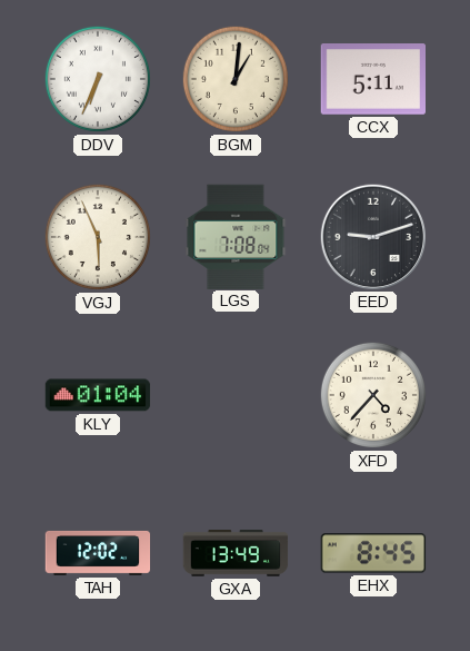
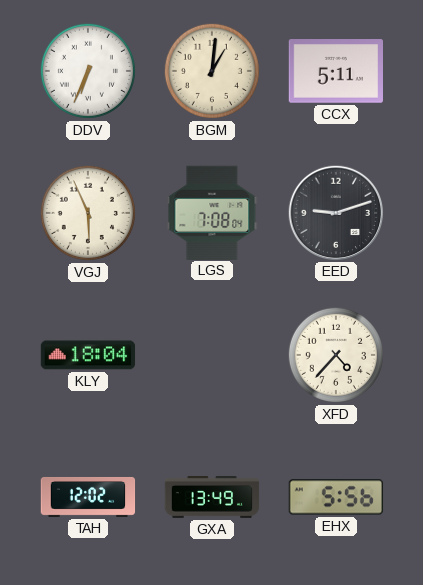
KLY: 01:04 -> 18:04 (88, 355)
EHX: 8:45 -> 5:56 (336, 497)
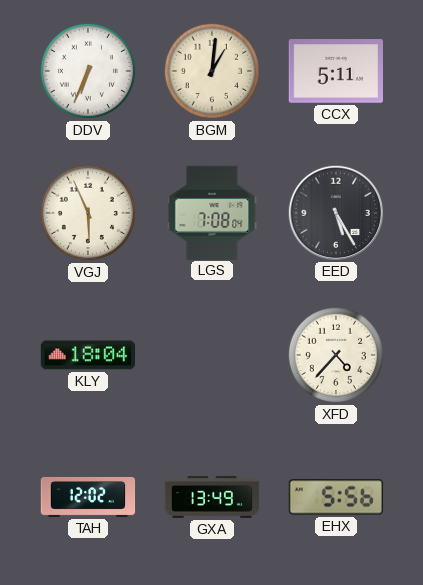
EED: 9:12 -> 5:25 (335, 212)
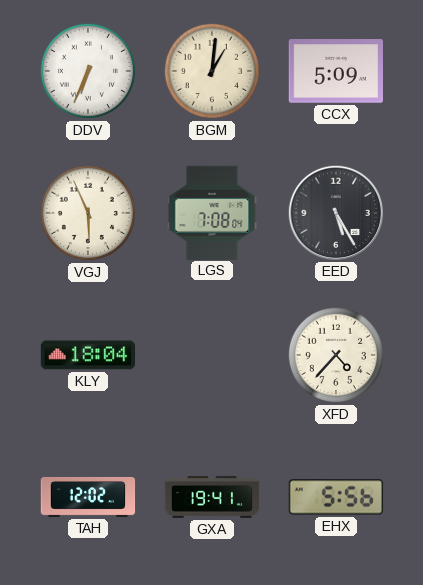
CCX: 5:11 -> 5:09 (335, 72)
GXA: 13:49 -> 19:41 (212, 498)
